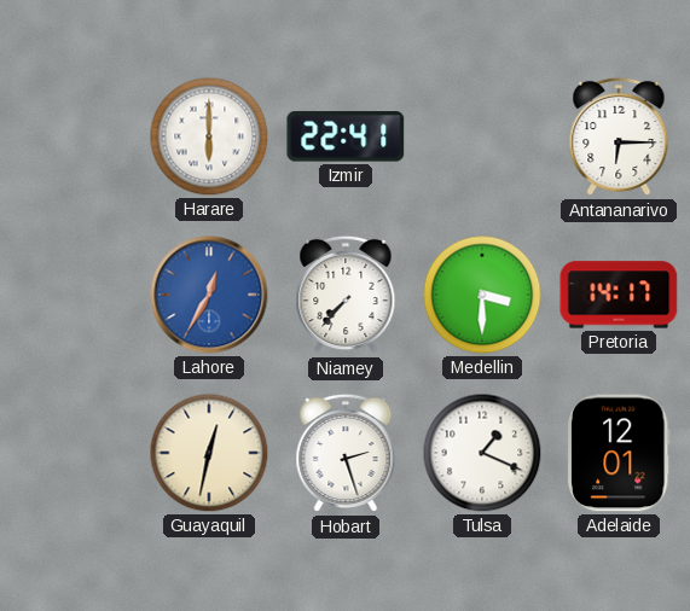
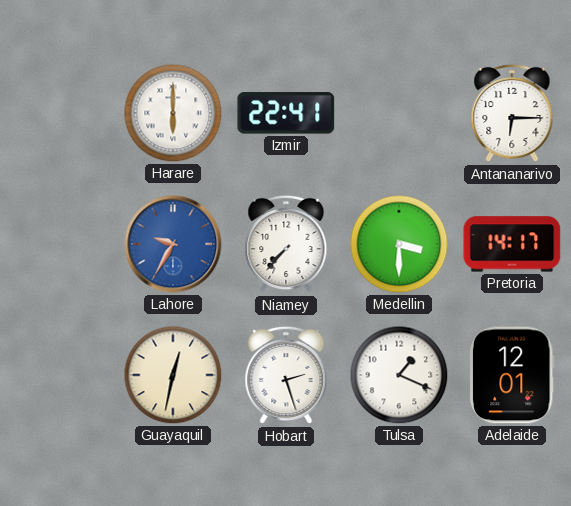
Lahore: 12:35 -> 9:35 (173, 244)
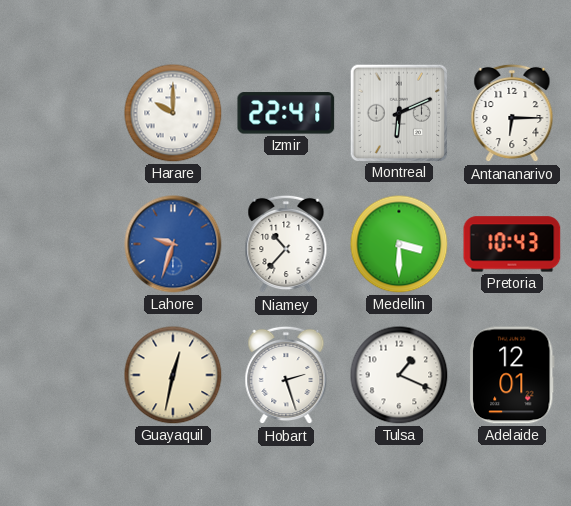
Harare: 6:00 -> 10:00 (173, 113)
Montreal: none -> 6:11 (398, 112)
Lahore: 9:35 -> 9:33 (173, 244)
Niamey: 7:37 -> 10:37 (286, 244)
Pretoria: 14:17 -> 10:43 (512, 244)
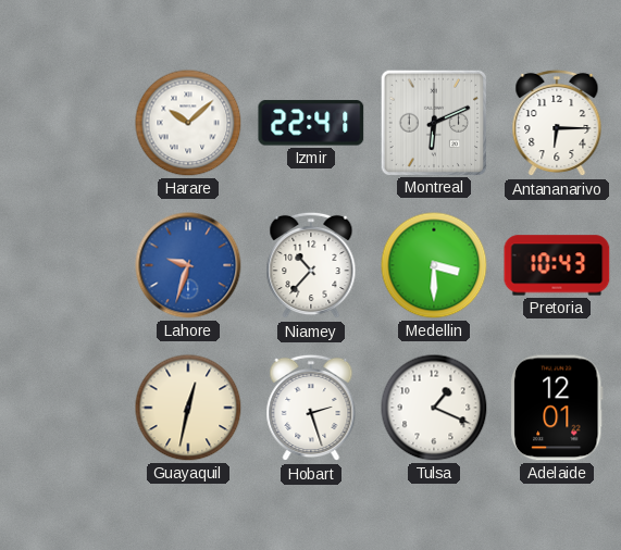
Harare: 10:00 -> 10:08 (188, 123)
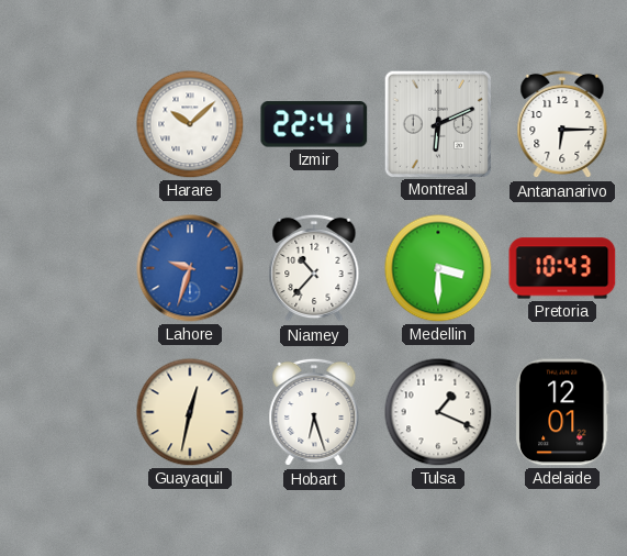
Hobart: 2:27 -> 6:27 (314, 412)
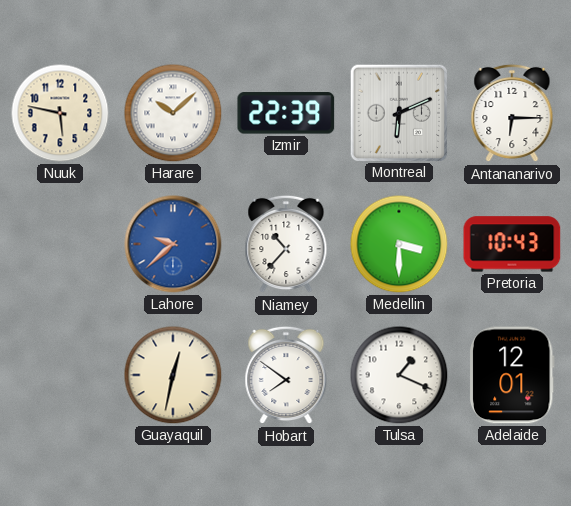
Nuuk: none -> 5:47 (60, 113)
Izmir: 22:41 -> 22:39 (286, 113)
Lahore: 9:33 -> 9:38 (173, 244)
Hobart: 6:27 -> 7:51 (286, 375)
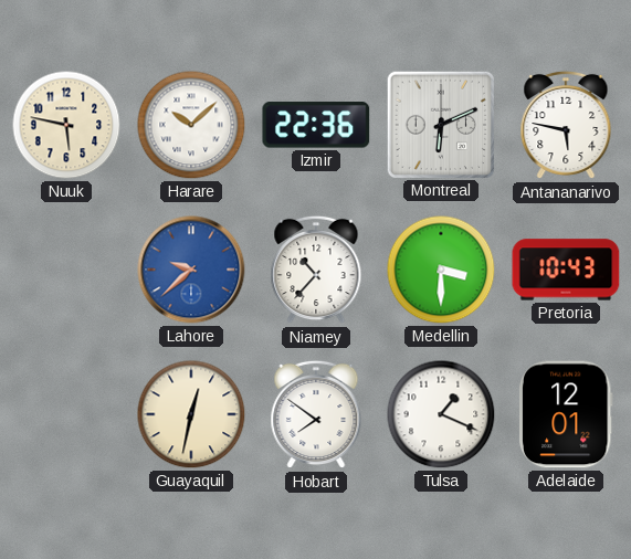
Izmir: 22:39 -> 22:36 (316, 125)
Antananarivo: 6:15 -> 5:47 (566, 125)
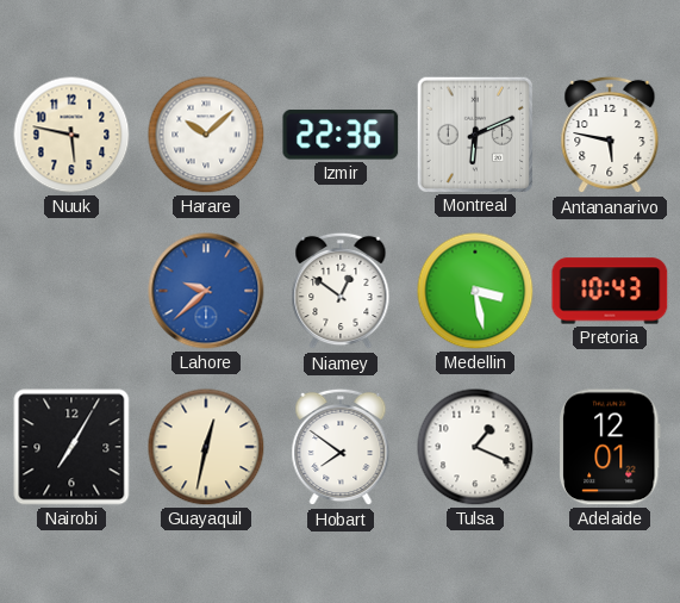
Niamey: 10:37 -> 12:51 (341, 291)
Medellin: 3:30 -> 3:28 (475, 291)
Nairobi: none -> 7:05 (71, 447)
